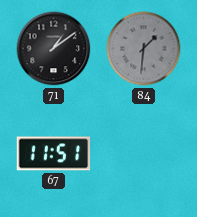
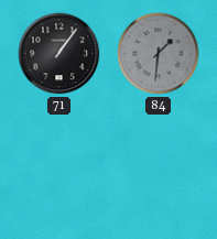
71: 1:09 -> 1:06 (59, 54)
67: 11:51 -> none (54, 154)
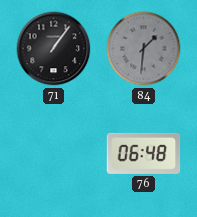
76: none -> 06:48 (144, 153)
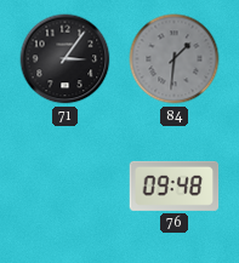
71: 1:06 -> 3:06 (66, 59)
76: 06:48 -> 09:48 (175, 185)
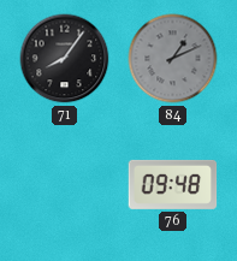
71: 3:06 -> 8:06 (65, 59)
84: 1:31 -> 1:11 (173, 59)
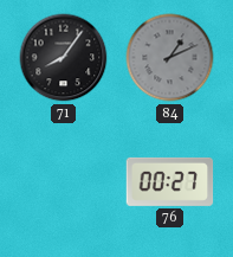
76: 09:48 -> 00:27 (170, 181)
